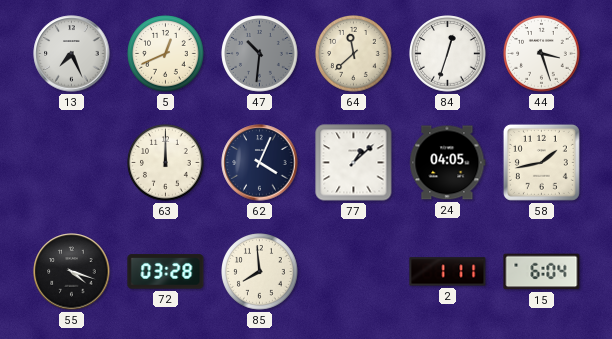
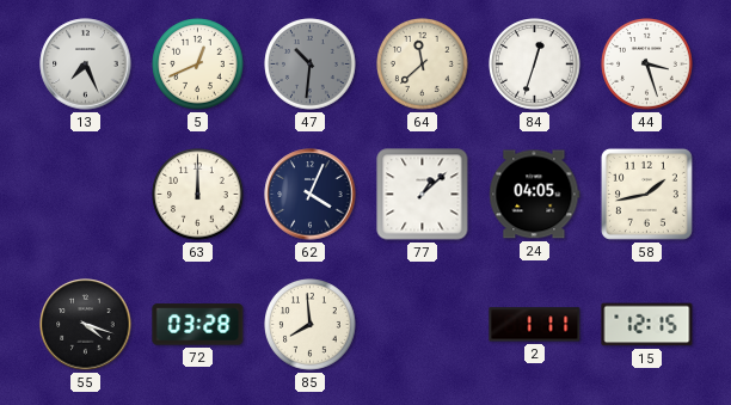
15: 6:04 -> 12:15 (647, 325)
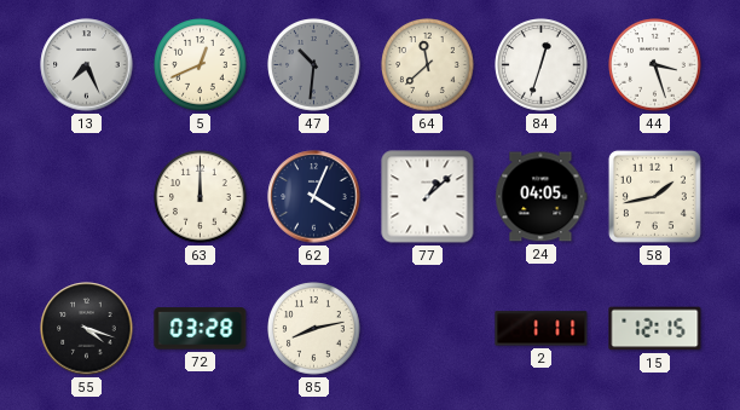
85: 7:59 -> 8:13 (314, 329)
